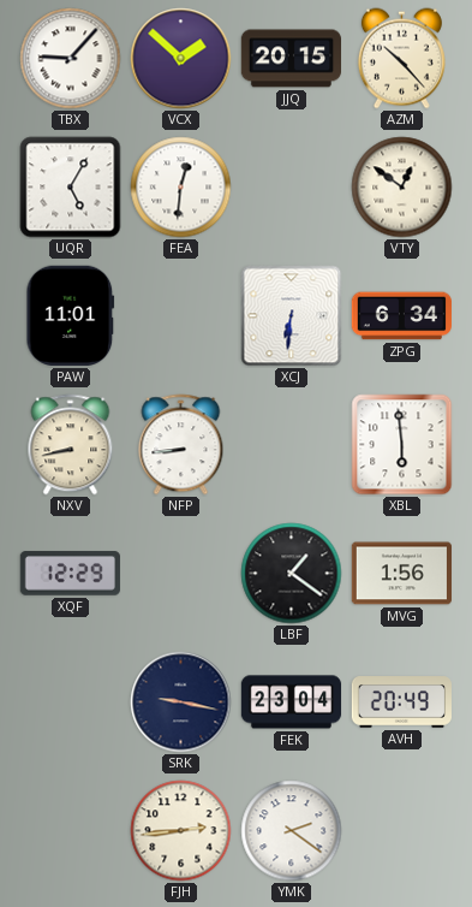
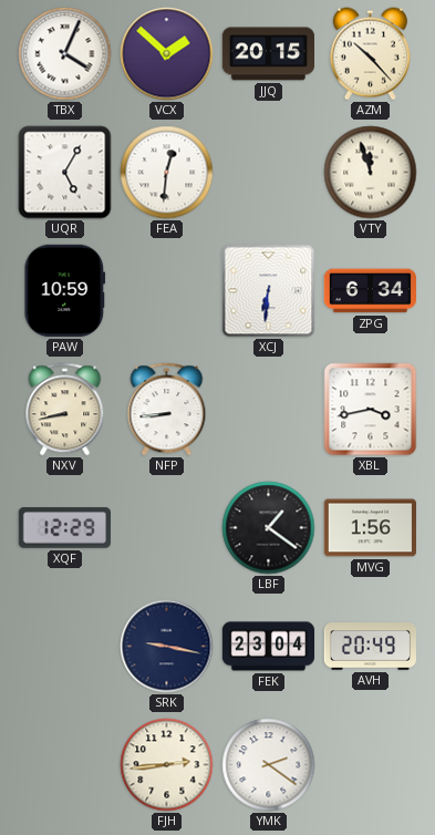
TBX: 9:07 -> 4:04 (65, 54)
VTY: 12:51 -> 11:57 (371, 173)
PAW: 11:01 -> 10:59 (65, 290)
XBL: 5:59 -> 3:43 (371, 410)
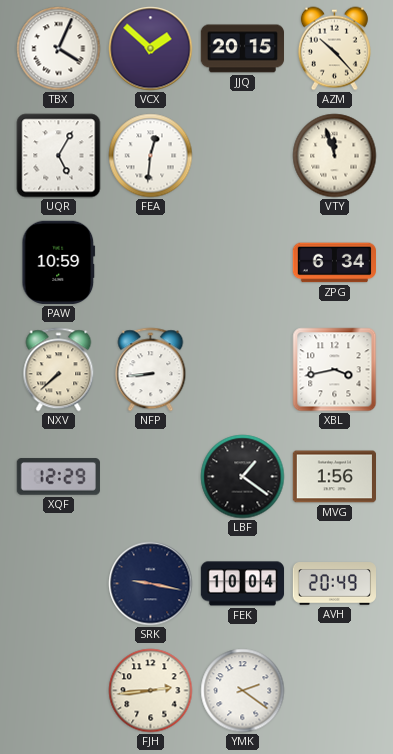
XCJ: 6:31 -> none (269, 291)
NXV: 8:43 -> 7:38 (59, 370)
FEK: 23:04 -> 10:04 (243, 584)
